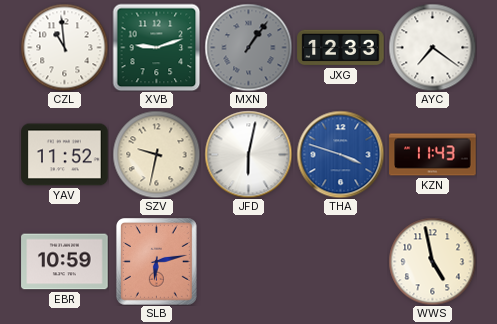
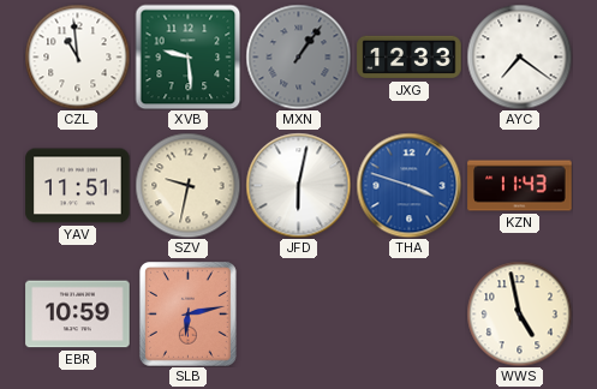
XVB: 9:12 -> 9:29 (187, 56)
YAV: 11:52 -> 11:51 (78, 186)
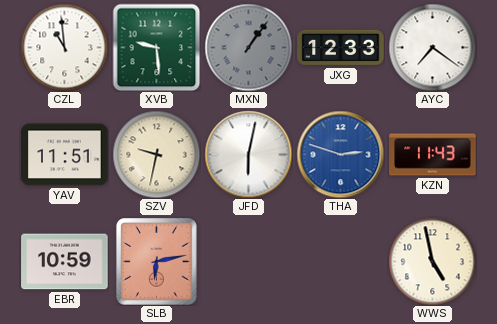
THA: 3:48 -> 2:48 (340, 154)
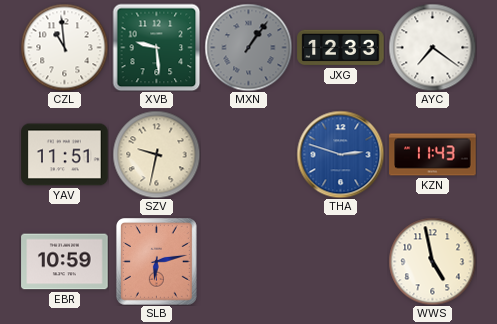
JFD: 6:02 -> none (248, 154)
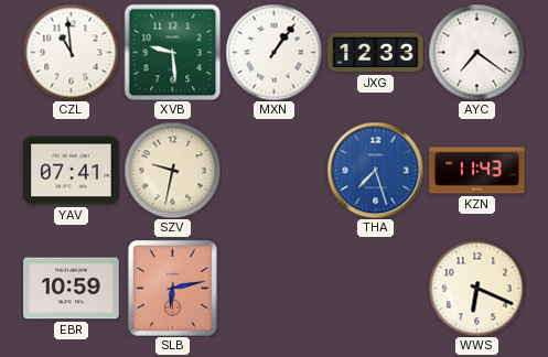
MXN dial: grey -> white (273, 52)
YAV: 11:51 -> 07:41 (72, 171)
THA: 2:48 -> 7:27 (375, 170)
WWS: 4:58 -> 6:19 (476, 288)
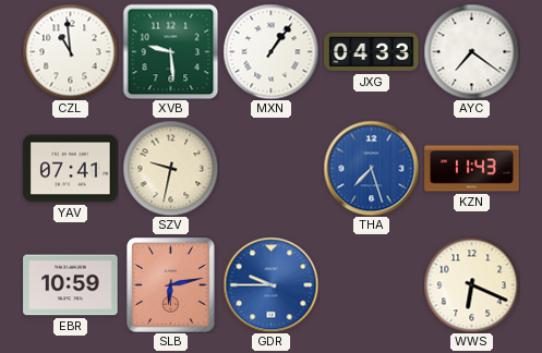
JXG: 12:33 -> 04:33 (372, 52)
GDR: none -> 9:45 (270, 284)
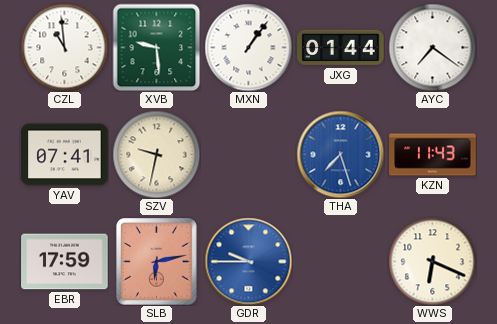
JXG: 04:33 -> 01:44 (341, 48)
EBR: 10:59 -> 17:59 (65, 262)
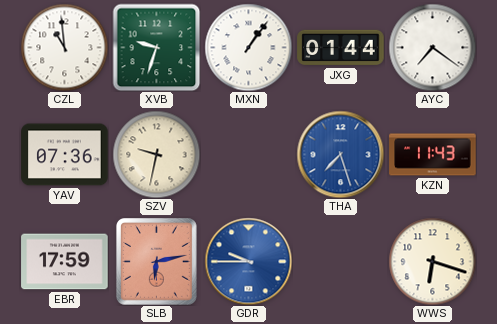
XVB: 9:29 -> 9:33 (156, 47)
YAV: 07:41 -> 07:36 (65, 155)
WWS: 6:19 -> 6:18 (432, 261)
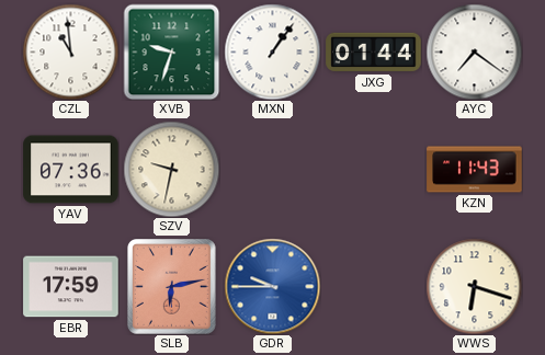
THA: 7:27 -> none (340, 154)
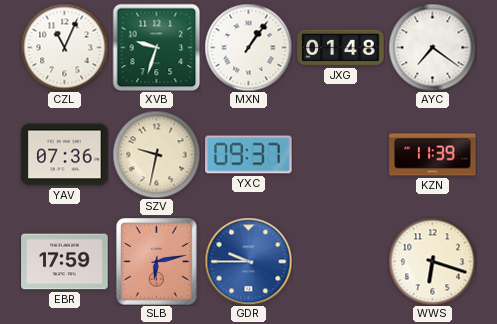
CZL: 10:59 -> 11:04 (64, 47)
JXG: 01:44 -> 01:48 (341, 48)
YXC: none -> 09:37 (249, 155)
KZN: 11:43 -> 11:39 (433, 155)
